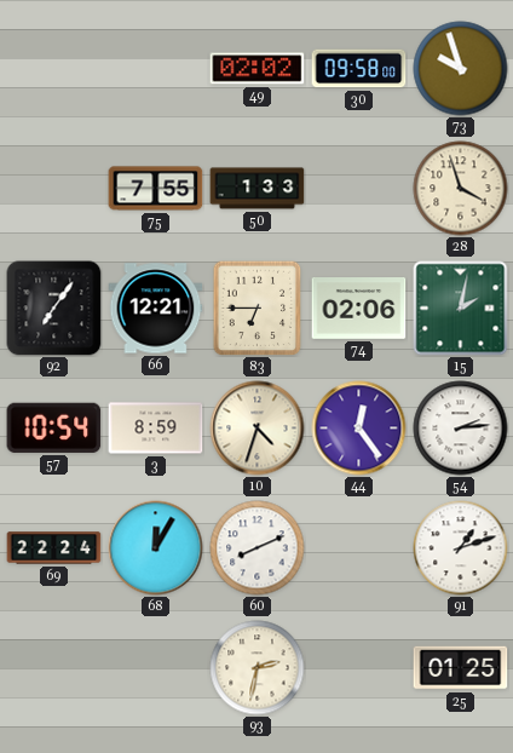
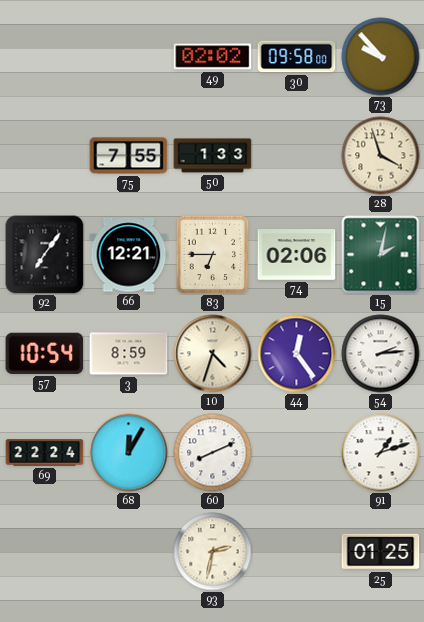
73: 9:57 -> 9:53 (381, 57)
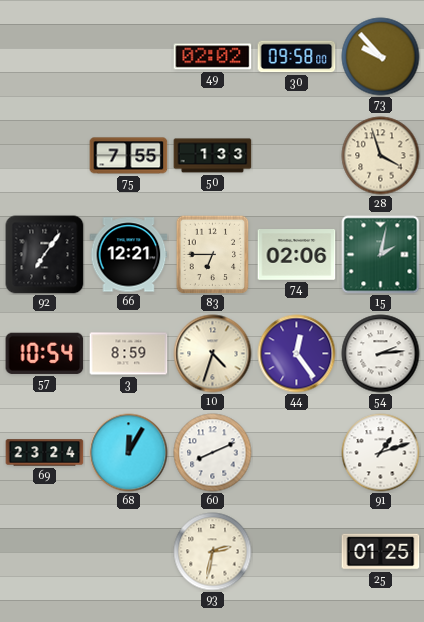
69: 22:24 -> 23:24 (45, 453)
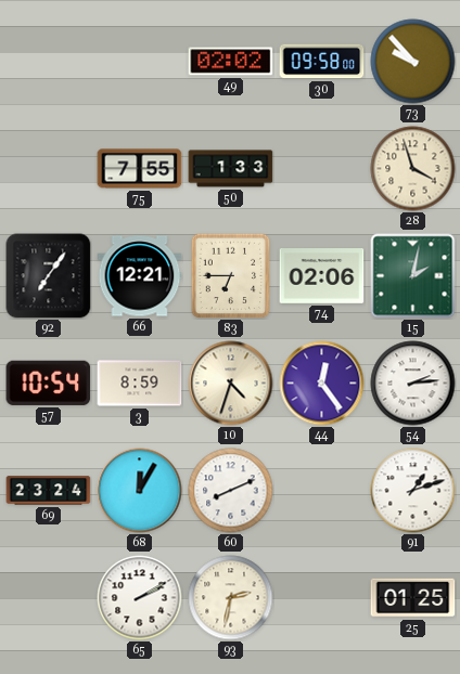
65: none -> 2:10 (140, 598)
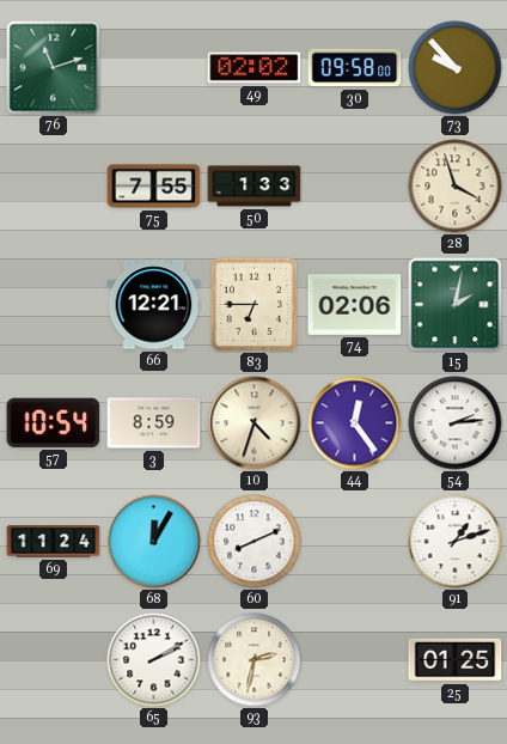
76: none -> 11:12 (54, 68)
92: 7:06 -> none (49, 276)
69: 23:24 -> 11:24 (54, 542)
